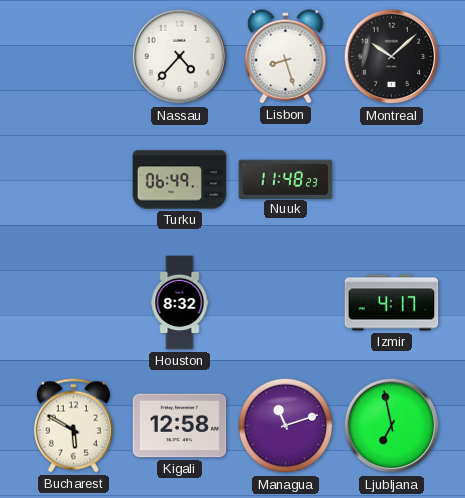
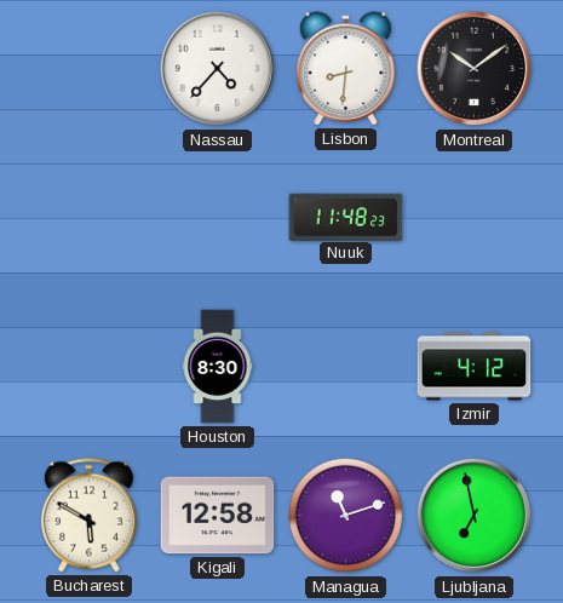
Lisbon: 8:27 -> 8:31 (346, 69)
Montreal: 10:08 -> 10:09 (475, 69)
Turku: 06:49 -> none (180, 180)
Houston: 8:32 -> 8:30 (218, 367)
Izmir: 4:17 -> 4:12 (475, 367)
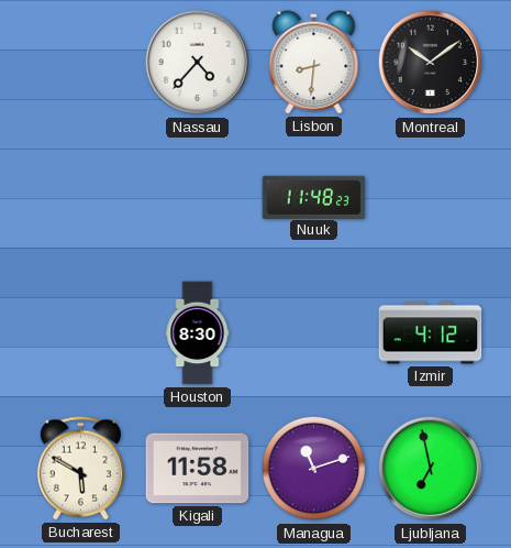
Kigali: 12:58 -> 11:58 (198, 469)
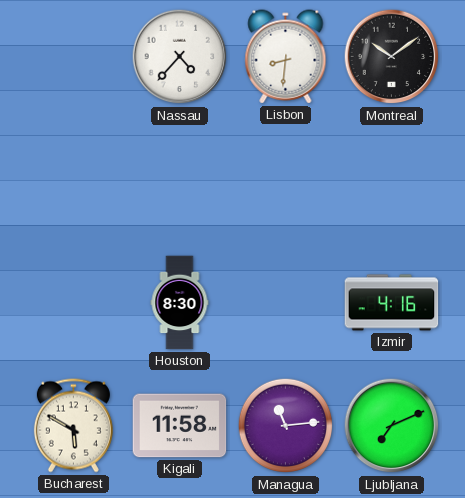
Nuuk: 11:48 -> none (314, 197)
Izmir: 4:12 -> 4:16 (392, 303)
Managua: 11:12 -> 11:14 (286, 426)
Ljubljana: 6:58 -> 7:11 (392, 426)
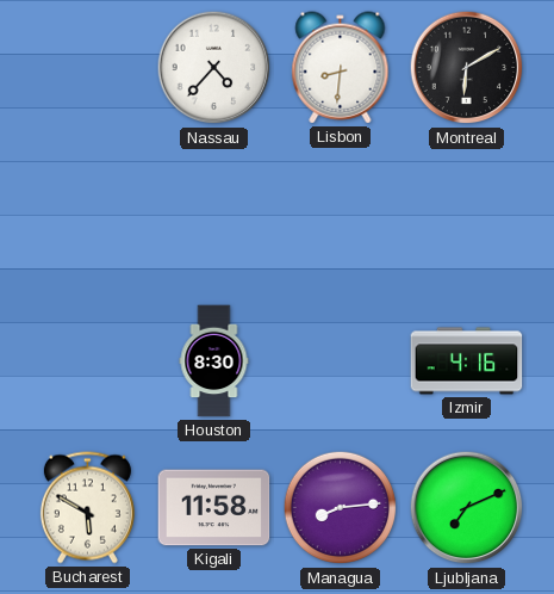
Montreal: 10:09 -> 6:10 (467, 68)
Managua: 11:14 -> 8:14 (341, 508)
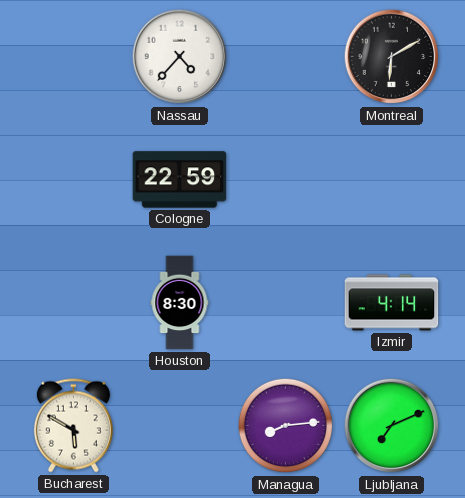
Lisbon: 8:31 -> none (341, 68)
Cologne: none -> 22:59 (180, 180)
Izmir: 4:16 -> 4:14 (392, 303)
Kigali: 11:58 -> none (214, 508)
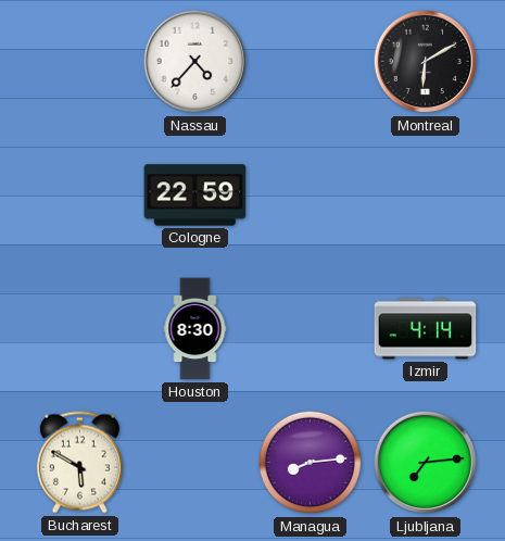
Ljubljana: 7:11 -> 7:14 (426, 463)
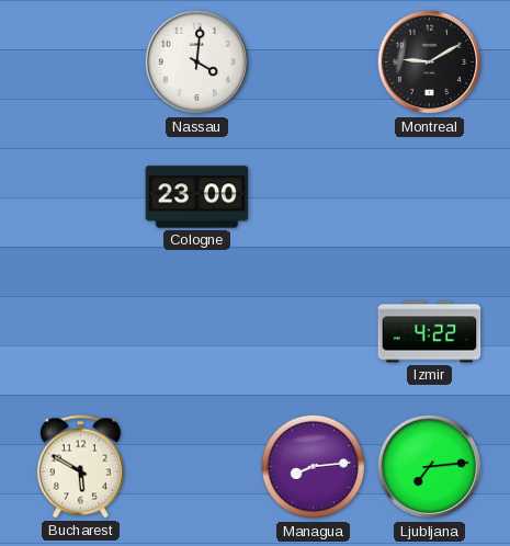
Nassau: 4:37 -> 4:01 (197, 62)
Montreal: 6:10 -> 9:10 (430, 62)
Cologne: 22:59 -> 23:00 (197, 197)
Houston: 8:30 -> none (195, 329)
Izmir: 4:14 -> 4:22 (430, 332)
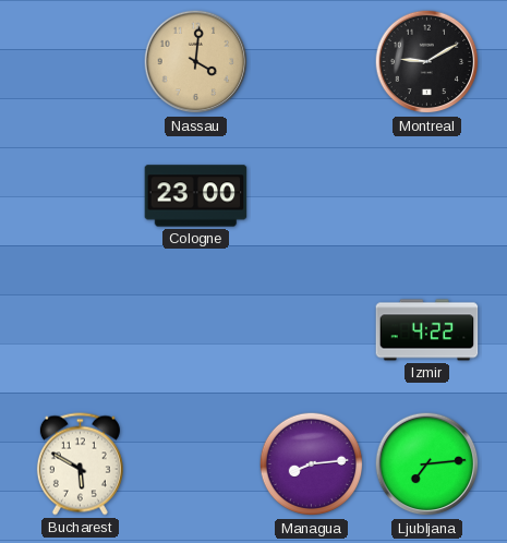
Nassau dial: white -> champagne (196, 62)
